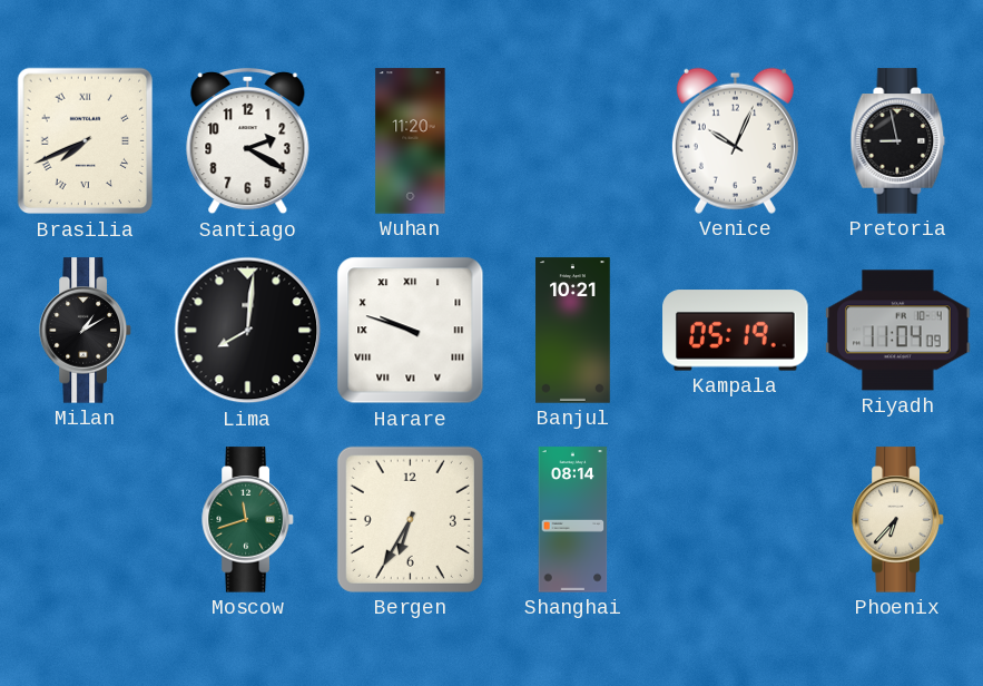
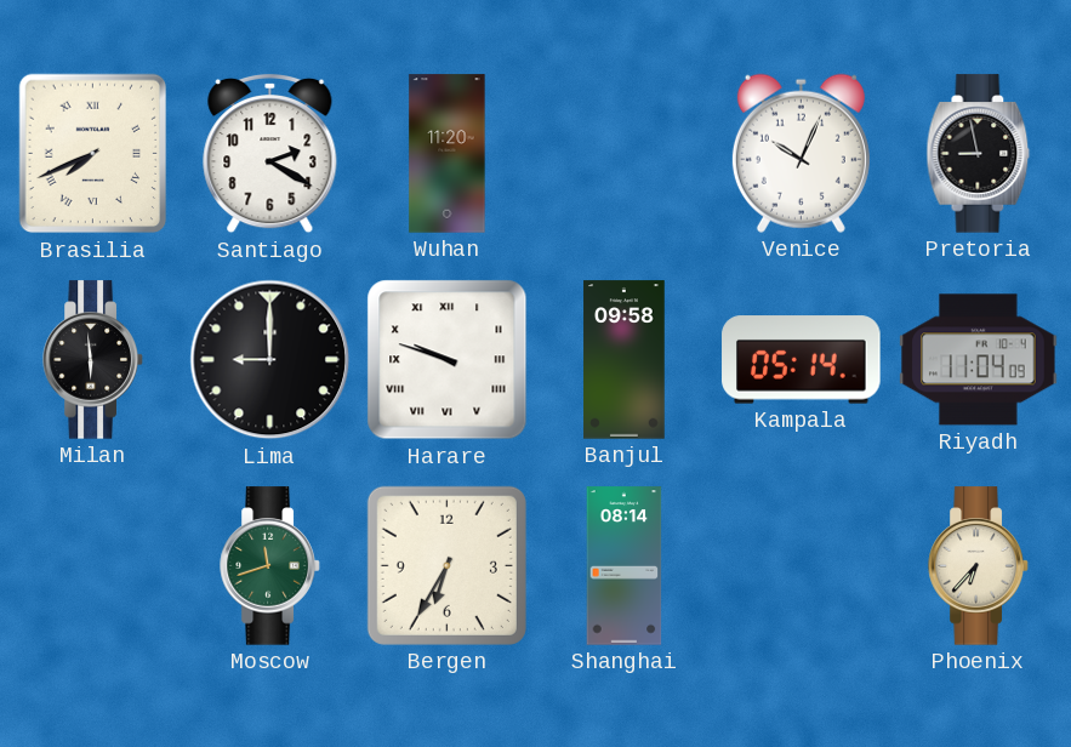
Milan: 1:10 -> 5:59 (93, 360)
Lima: 8:01 -> 9:00 (270, 360)
Banjul: 10:21 -> 09:58 (625, 360)
Kampala: 05:19 -> 05:14 (802, 360)
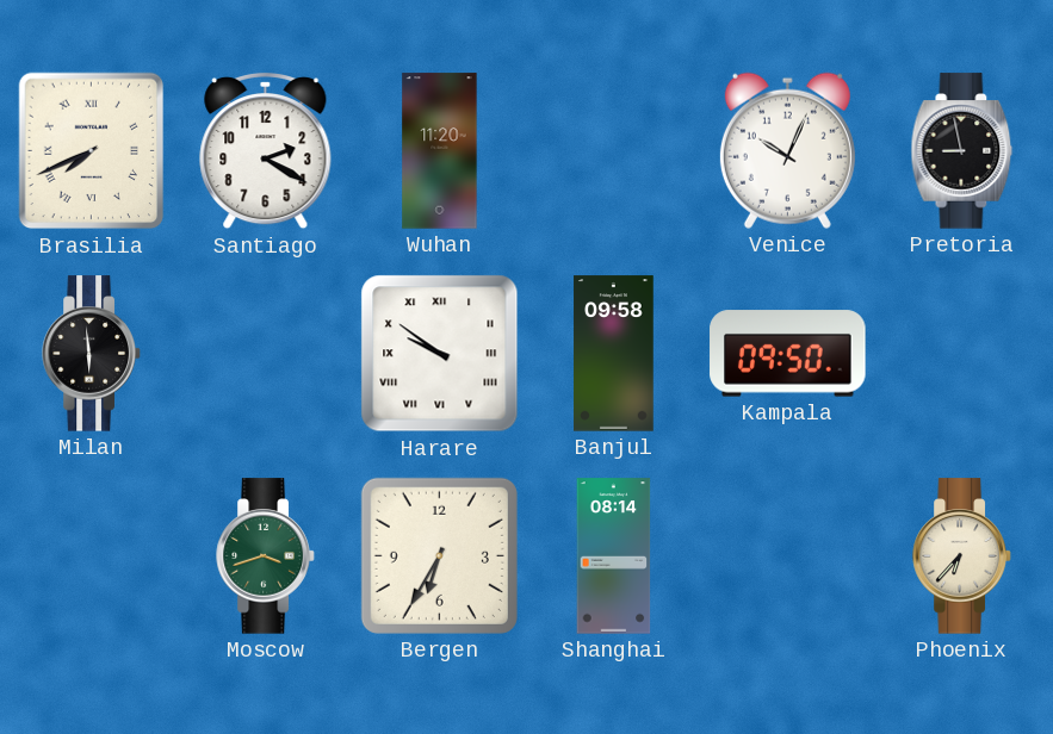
Lima: 9:00 -> none (270, 360)
Harare: 9:48 -> 9:51 (440, 354)
Kampala: 05:14 -> 09:50 (788, 354)
Riyadh: 11:04 -> none (979, 360)
Moscow: 11:42 -> 3:42 (266, 556)
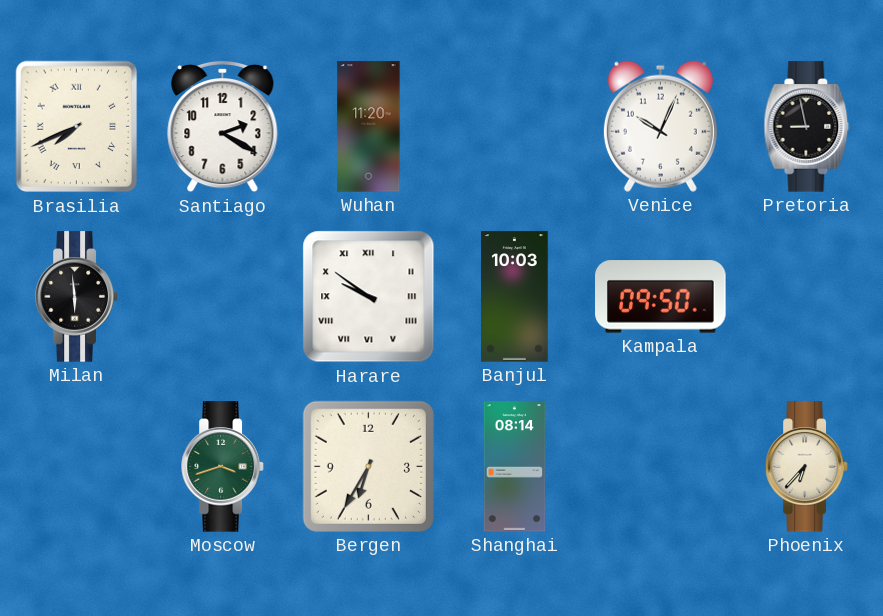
Banjul: 09:58 -> 10:03 (515, 297)
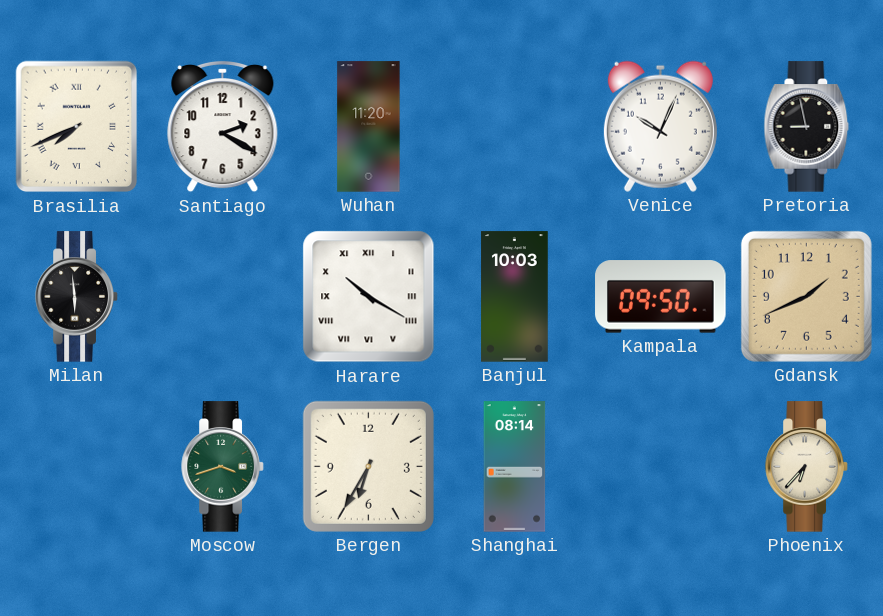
Harare: 9:51 -> 10:20 (369, 297)
Gdansk: none -> 1:41 (806, 296)
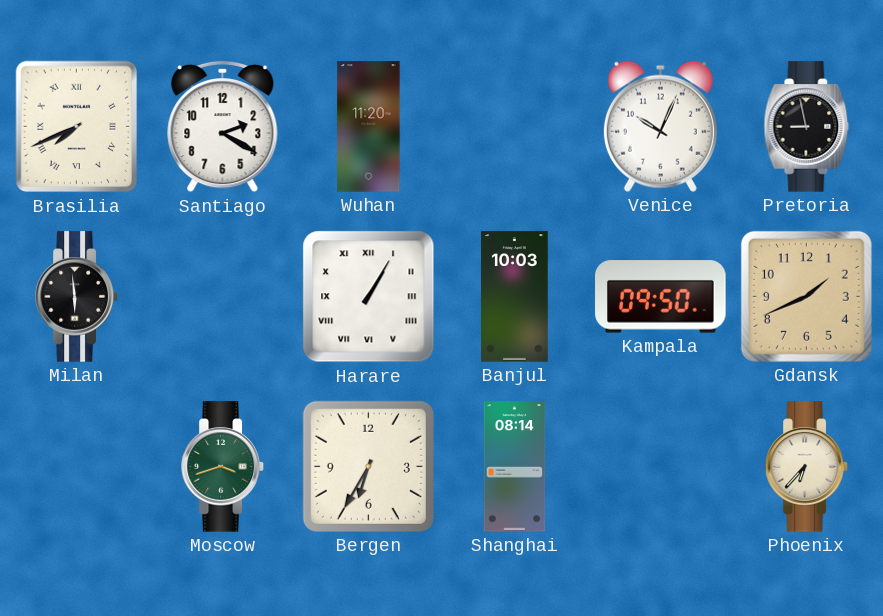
Harare: 10:20 -> 1:05 (369, 297)
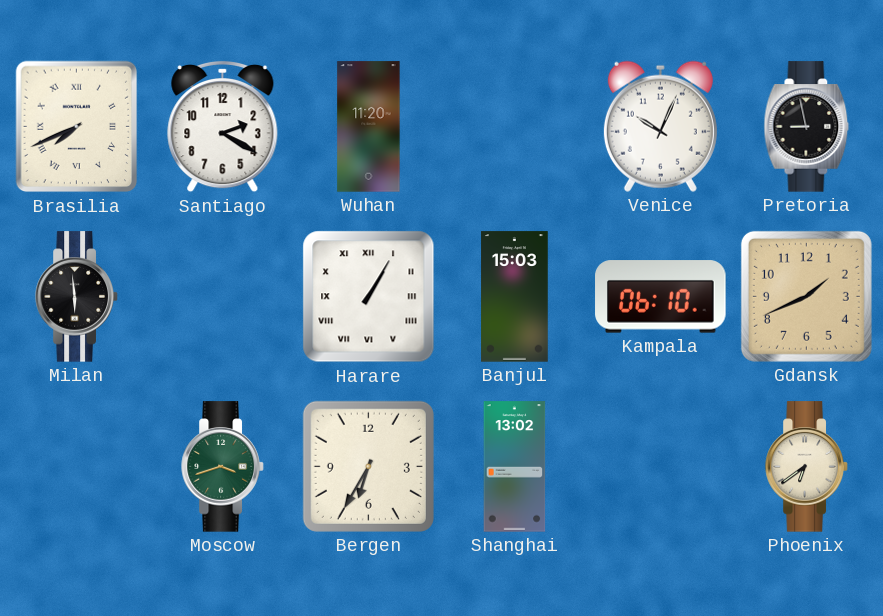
Banjul: 10:03 -> 15:03 (515, 297)
Kampala: 09:50 -> 06:10 (661, 297)
Shanghai: 08:14 -> 13:02 (515, 467)
Phoenix: 6:37 -> 6:39 (807, 467)
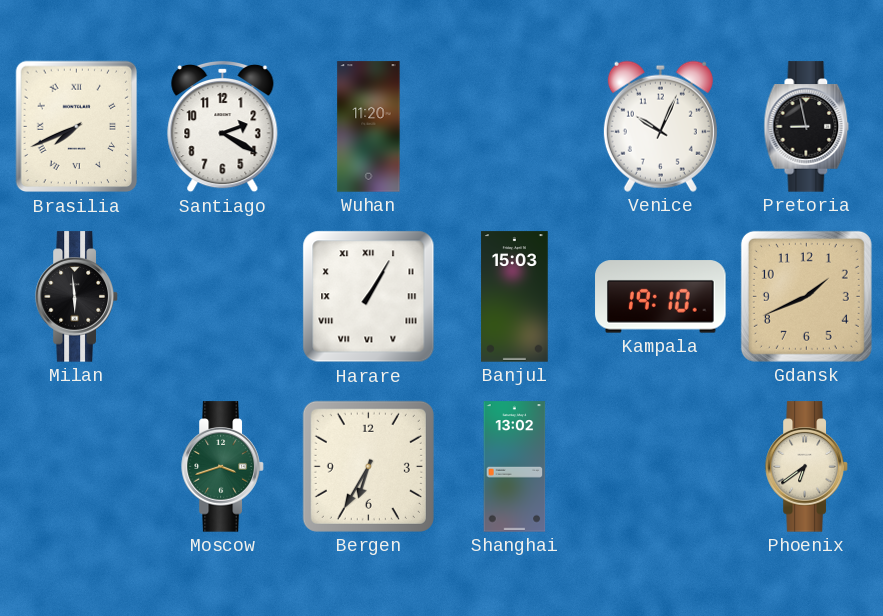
Kampala: 06:10 -> 19:10 (661, 297)
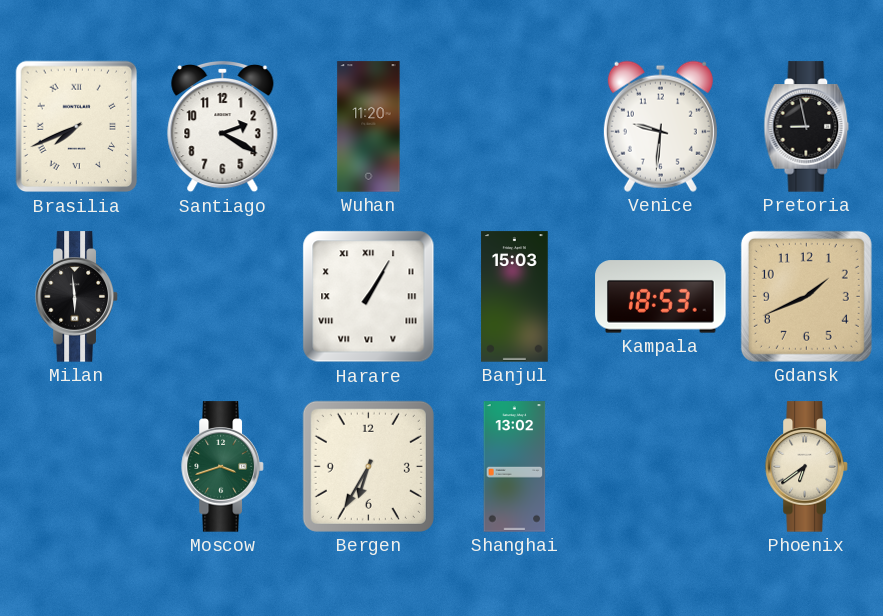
Venice: 10:04 -> 9:31 (660, 126)
Kampala: 19:10 -> 18:53 (661, 297)
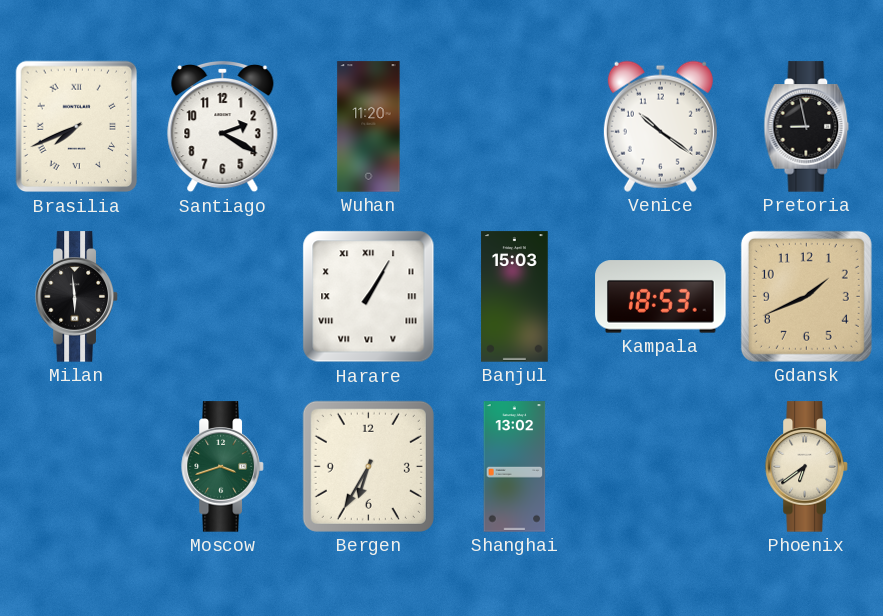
Venice: 9:31 -> 10:21 (660, 126)
